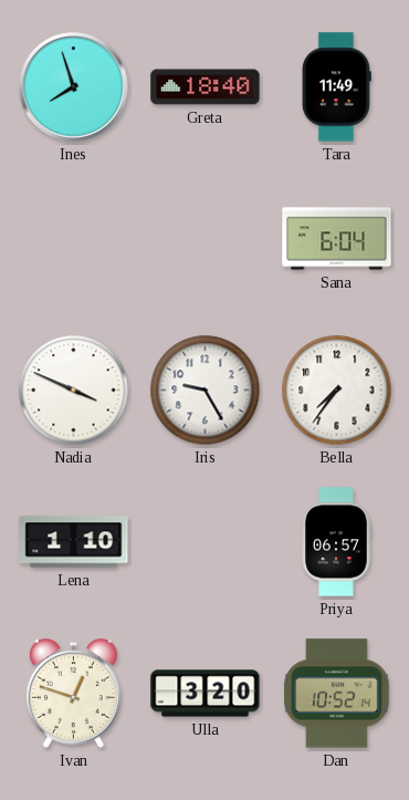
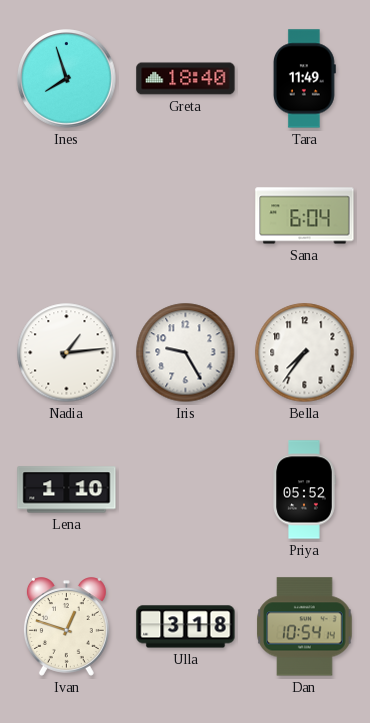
Nadia: 3:49 -> 1:14 (67, 353)
Priya: 06:57 -> 05:52 (304, 490)
Ulla: 3:20 -> 3:18 (186, 627)
Dan: 10:52 -> 10:54 (305, 627)
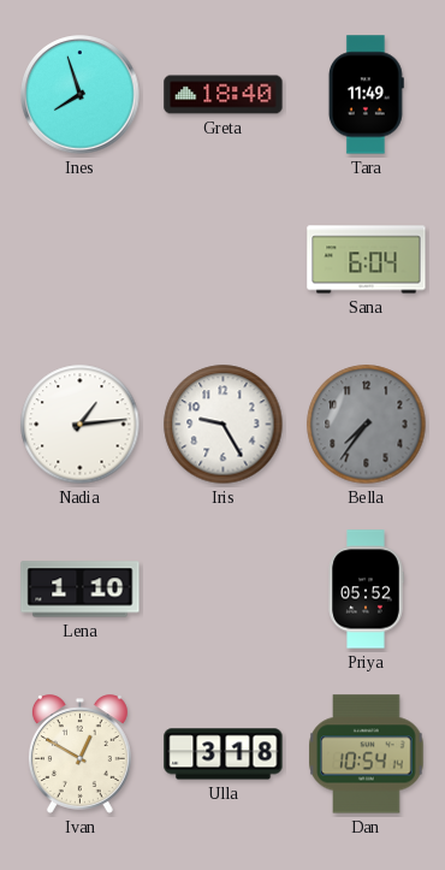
Bella dial: white -> grey (367, 425)
Ivan: 12:48 -> 12:50 (79, 754)
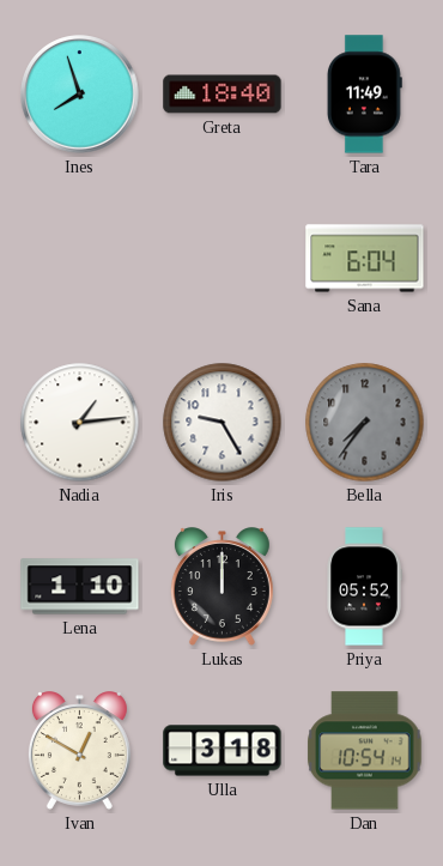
Lukas: none -> 12:00 (221, 587)
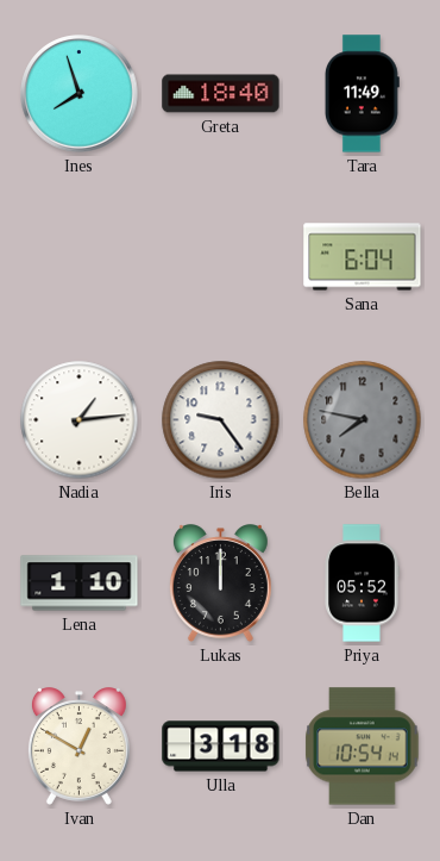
Iris: 9:25 -> 9:24 (221, 420)
Bella: 7:36 -> 7:47 (363, 420)
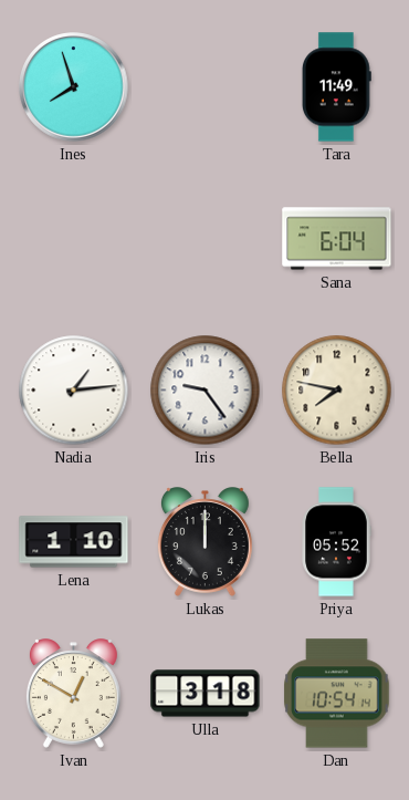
Greta: 18:40 -> none (221, 94)
Bella dial: grey -> cream (337, 391)
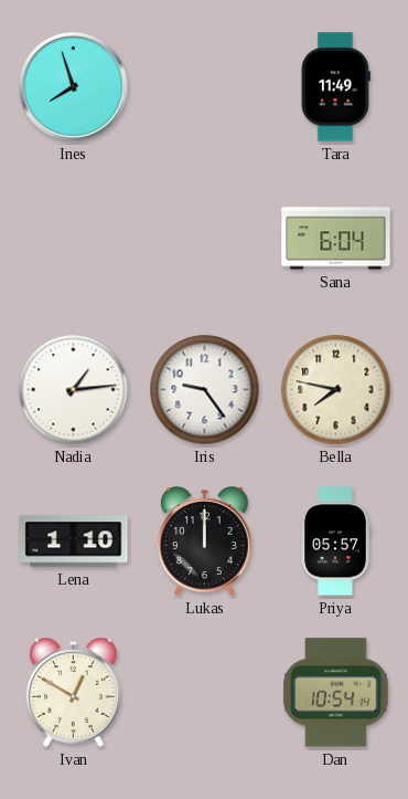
Priya: 05:52 -> 05:57 (335, 542)
Ulla: 3:18 -> none (206, 694)
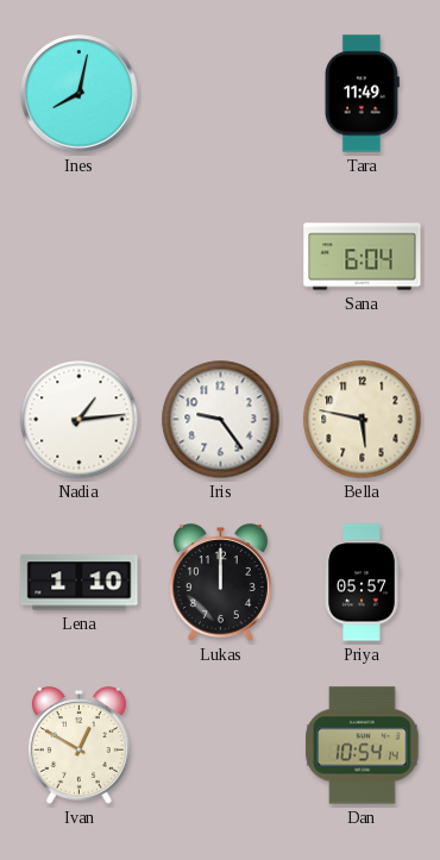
Ines: 7:57 -> 8:02 (80, 94)
Bella: 7:47 -> 5:47 (363, 420)
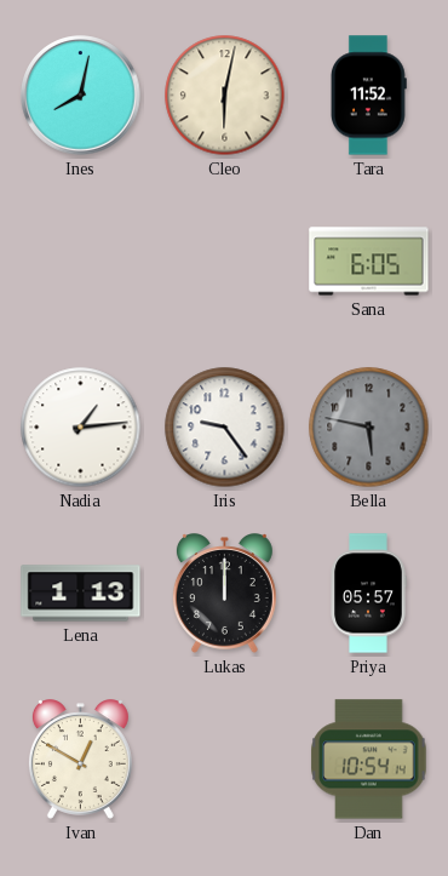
Cleo: none -> 6:02 (225, 96)
Tara: 11:49 -> 11:52 (368, 96)
Sana: 6:04 -> 6:05 (369, 262)
Bella dial: cream -> grey (369, 428)
Lena: 1:10 -> 1:13 (81, 594)
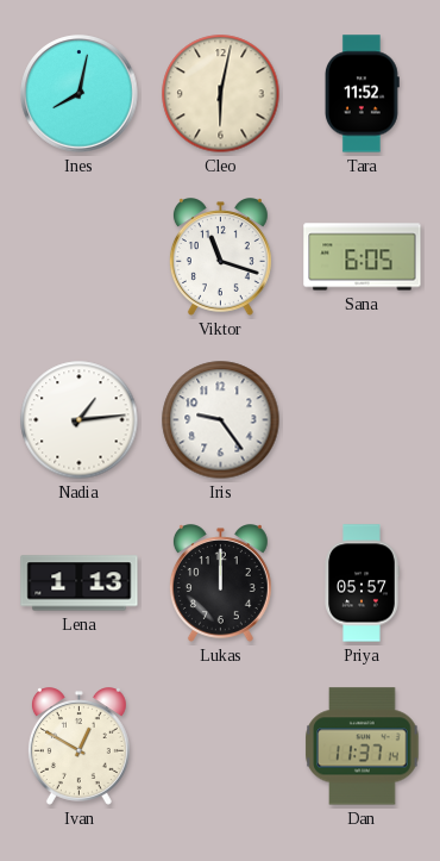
Viktor: none -> 11:18 (220, 257)
Bella: 5:47 -> none (369, 428)
Dan: 10:54 -> 11:37 (363, 747)
